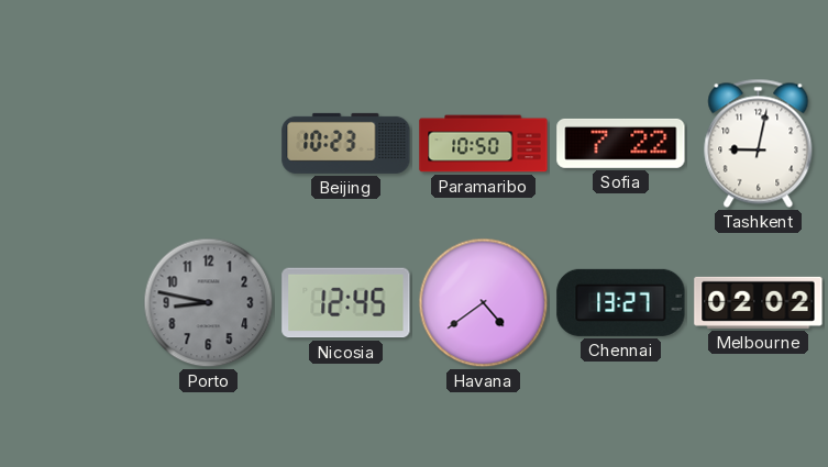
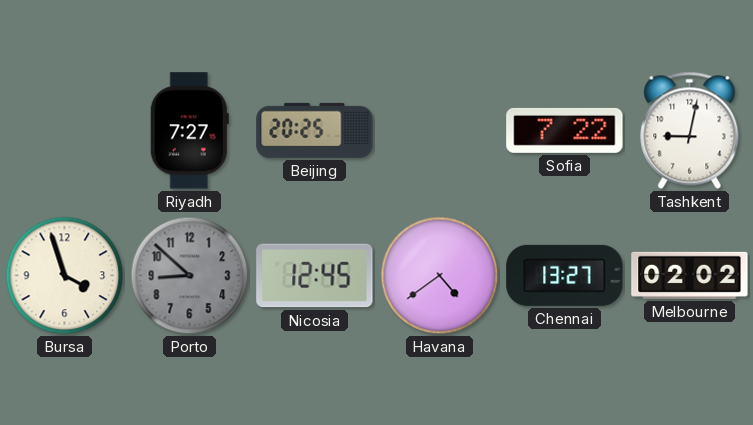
Riyadh: none -> 7:27 (189, 131)
Beijing: 10:23 -> 20:25 (315, 130)
Paramaribo: 10:50 -> none (484, 144)
Bursa: none -> 3:57 (65, 276)
Porto: 8:47 -> 8:52 (190, 276)
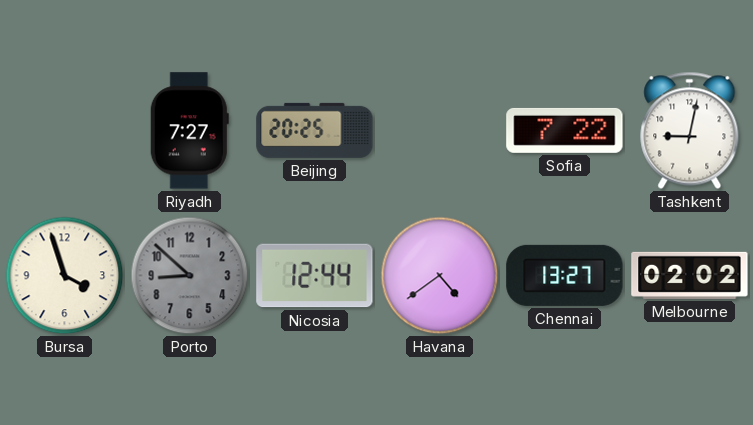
Nicosia: 12:45 -> 12:44 (315, 276)
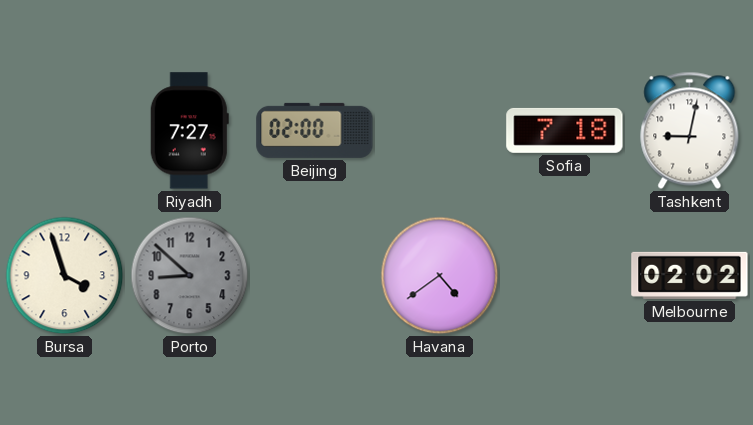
Beijing: 20:25 -> 02:00 (315, 130)
Sofia: 7:22 -> 7:18 (565, 130)
Nicosia: 12:44 -> none (315, 276)
Chennai: 13:27 -> none (565, 275)
